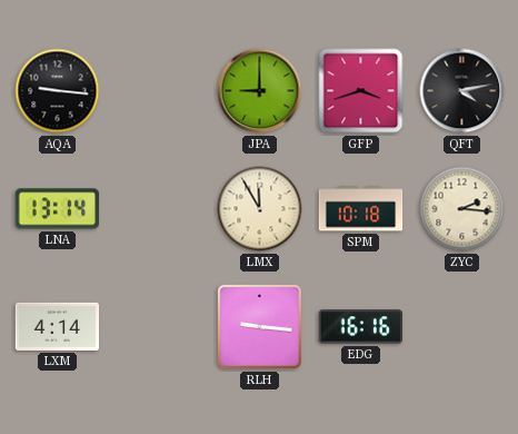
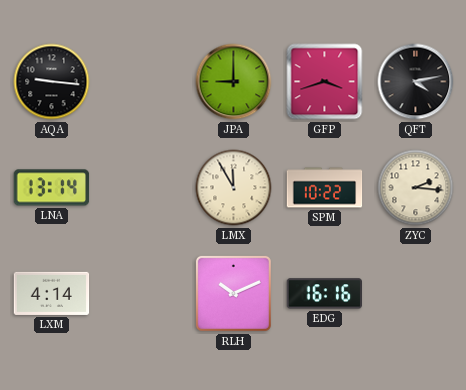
SPM: 10:18 -> 10:22 (325, 188)
RLH: 9:16 -> 10:11 (233, 293)
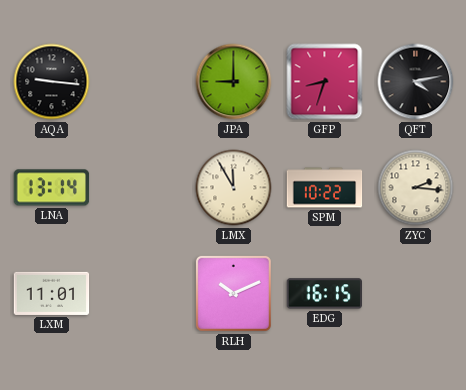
GFP: 3:42 -> 8:33 (325, 82)
LXM: 4:14 -> 11:01 (52, 293)
EDG: 16:16 -> 16:15 (324, 294)
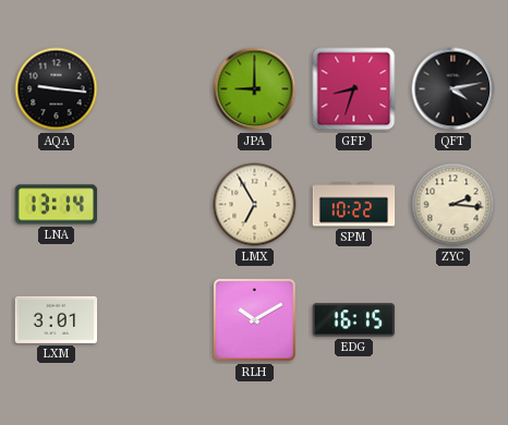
LMX: 11:55 -> 6:55 (255, 205)
LXM: 11:01 -> 3:01 (57, 319)
RLH: 10:11 -> 10:10 (254, 319)
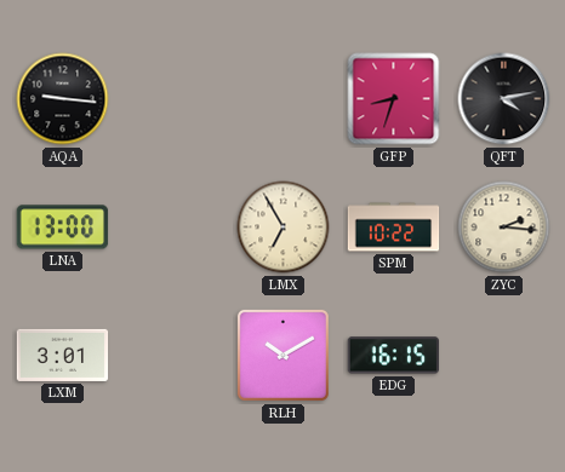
JPA: 9:00 -> none (255, 89)
LNA: 13:14 -> 13:00 (63, 228)
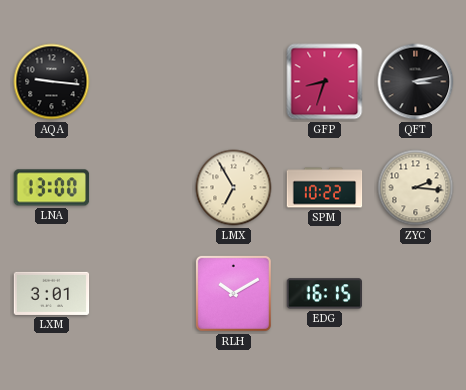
QFT: 4:13 -> 3:13 (416, 82)
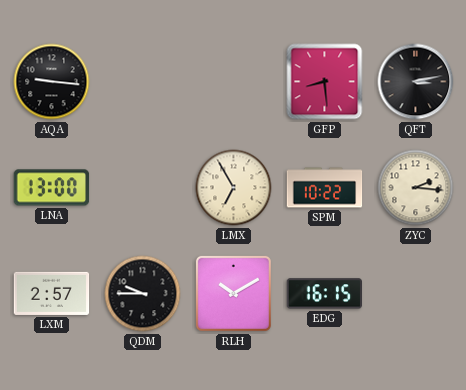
GFP: 8:33 -> 8:29 (325, 82)
LXM: 3:01 -> 2:57 (52, 293)
QDM: none -> 9:45 (143, 294)
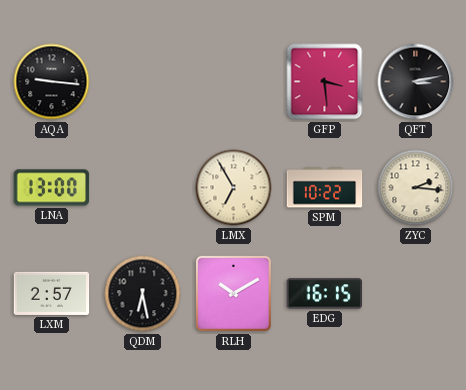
GFP: 8:29 -> 3:29 (325, 82)
QDM: 9:45 -> 6:28 (143, 294)
